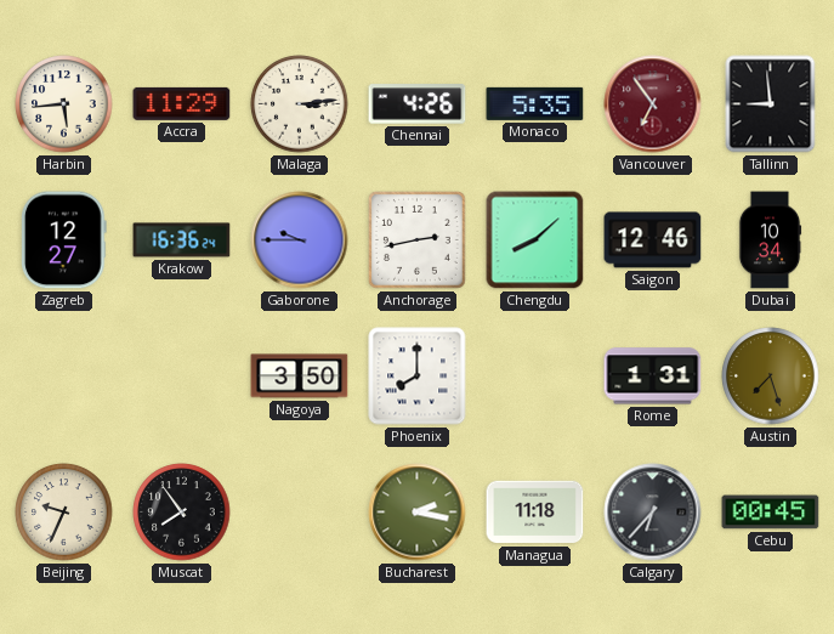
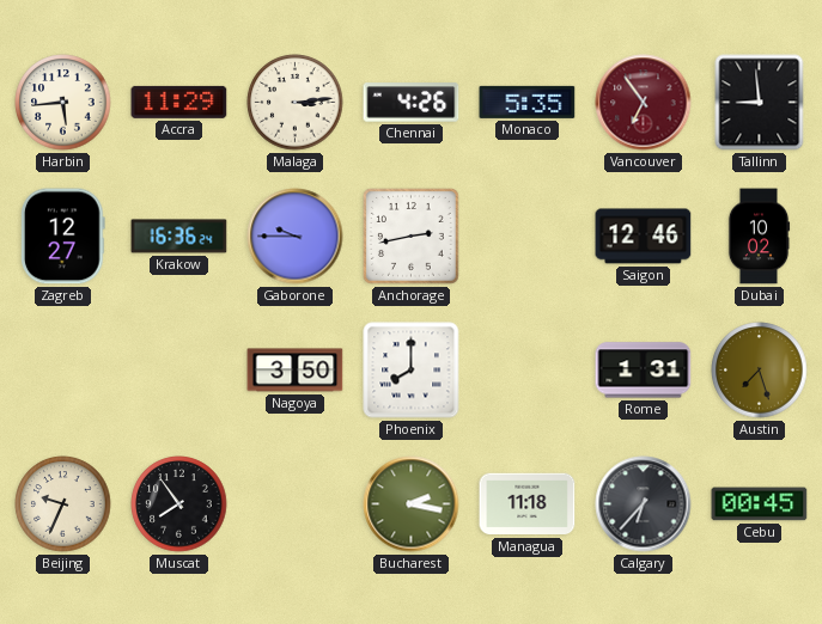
Chengdu: 8:08 -> none (535, 240)
Dubai: 10:34 -> 10:02 (759, 237)
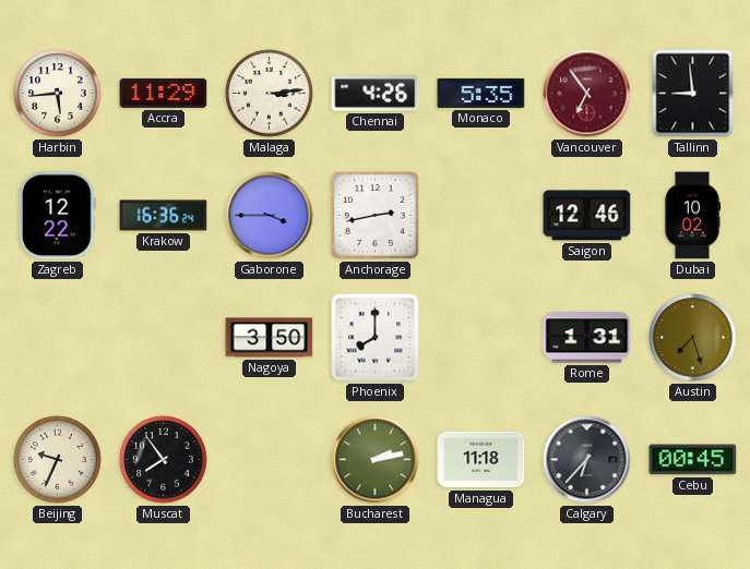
Zagreb: 12:27 -> 12:22 (58, 216)
Gaborone: 9:45 -> 3:45 (270, 216)
Bucharest: 2:17 -> 2:13 (376, 460)
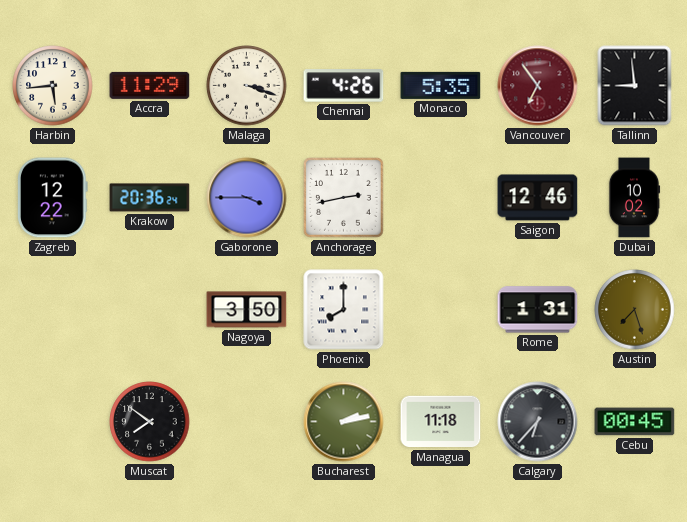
Malaga: 3:14 -> 3:18 (247, 86)
Krakow: 16:36 -> 20:36 (150, 198)
Beijing: 9:34 -> none (58, 460)
Muscat: 7:54 -> 7:51 (150, 422)
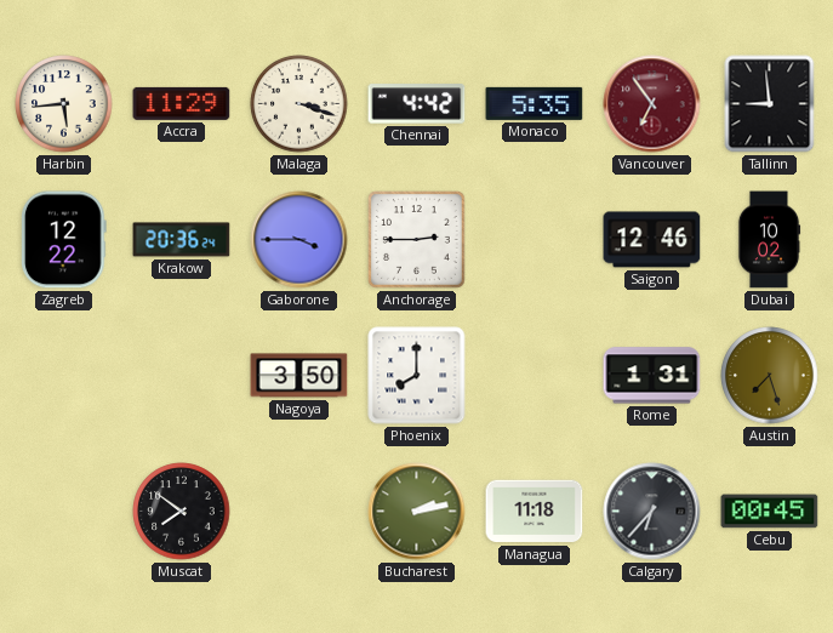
Chennai: 4:26 -> 4:42 (417, 104)
Anchorage: 2:43 -> 2:45 (417, 240)
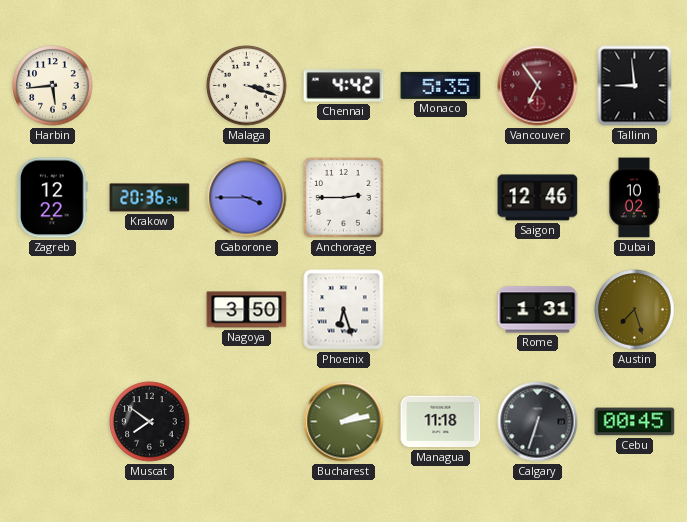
Accra: 11:29 -> none (182, 103)
Phoenix: 8:00 -> 6:27 (344, 310)
Calgary: 6:37 -> 6:33 (538, 422)
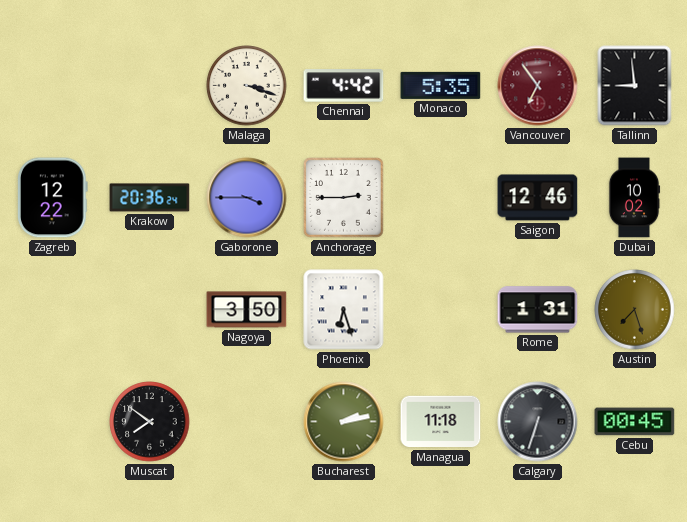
Harbin: 5:44 -> none (53, 86)
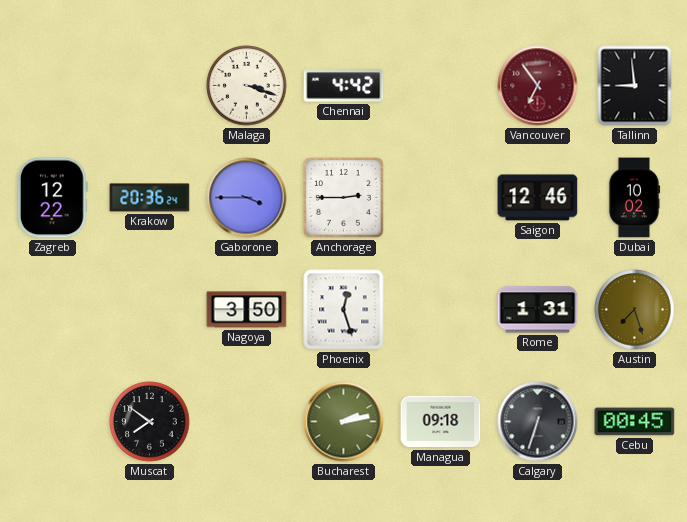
Monaco: 5:35 -> none (441, 85)
Phoenix: 6:27 -> 12:27 (344, 310)
Managua: 11:18 -> 09:18 (441, 422)
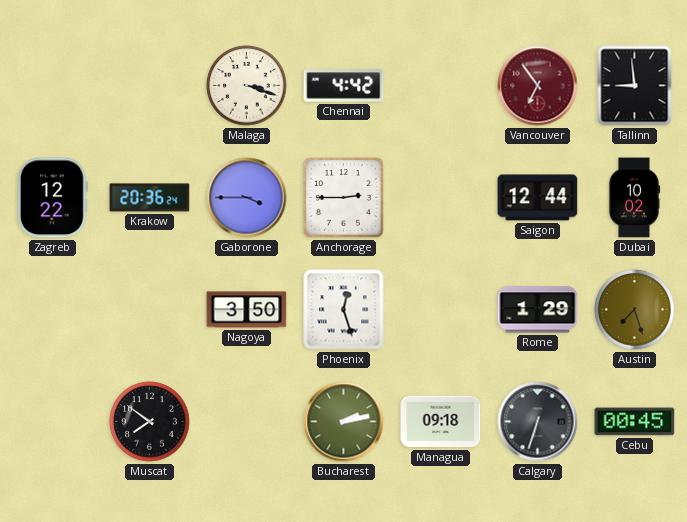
Saigon: 12:46 -> 12:44 (538, 198)
Rome: 1:31 -> 1:29 (538, 310)
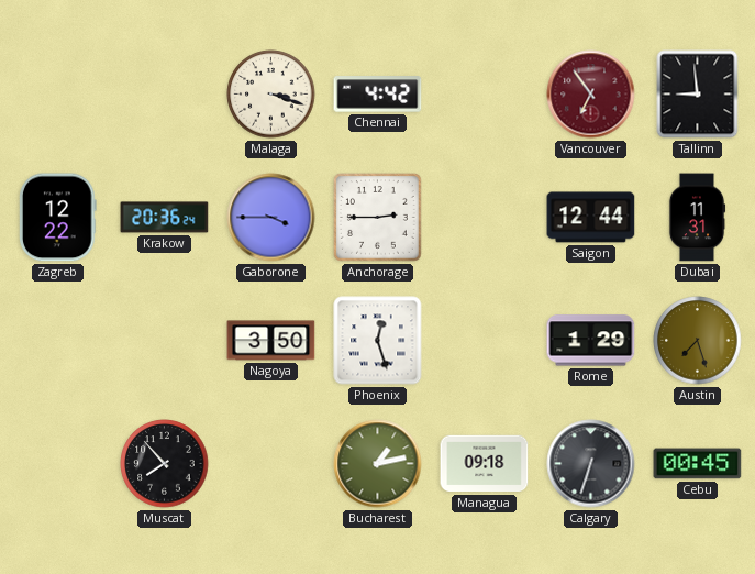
Dubai: 10:02 -> 11:31 (697, 218)
Muscat: 7:51 -> 7:53 (165, 464)
Bucharest: 2:13 -> 1:13 (378, 464)
